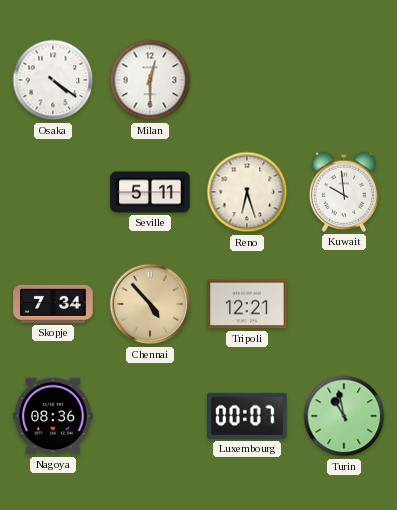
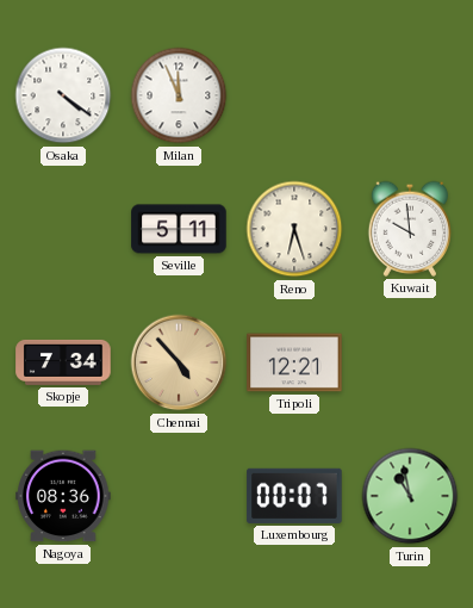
Milan: 12:30 -> 11:56 (179, 95)
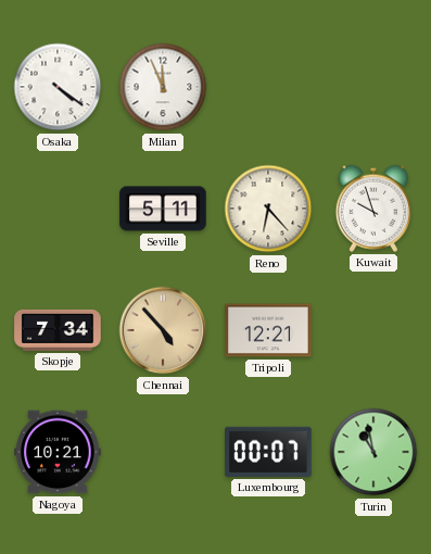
Reno: 6:27 -> 6:23 (268, 209)
Kuwait: 9:59 -> 9:57 (372, 209)
Nagoya: 08:36 -> 10:21 (58, 452)
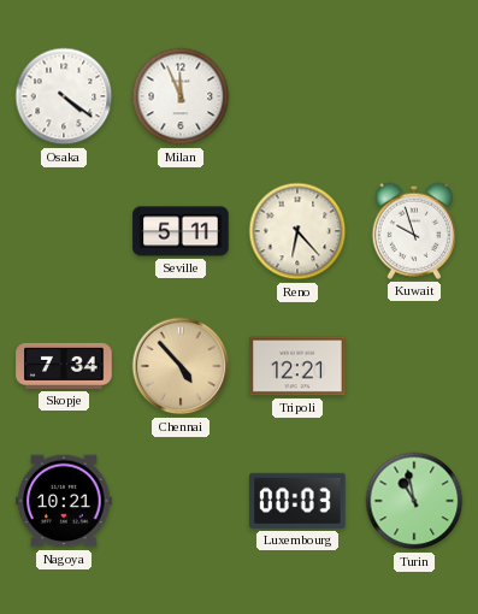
Luxembourg: 00:07 -> 00:03 (297, 501)
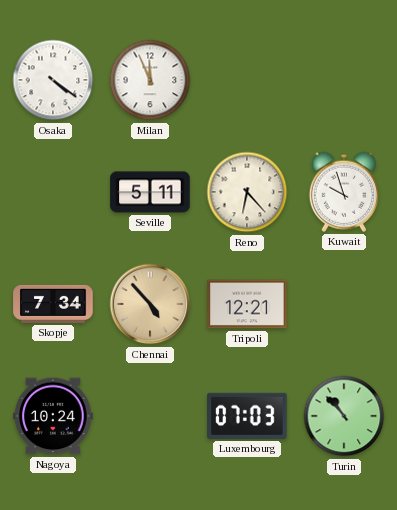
Nagoya: 10:21 -> 10:24 (53, 416)
Luxembourg: 00:03 -> 07:03 (247, 416)
Turin: 10:58 -> 10:53 (344, 416)
